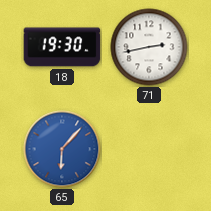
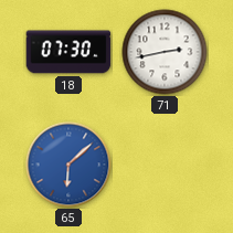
18: 19:30 -> 07:30 (68, 52)
65: 6:07 -> 6:08 (68, 165)
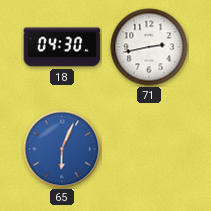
18: 07:30 -> 04:30 (62, 47)
65: 6:08 -> 6:04 (62, 149)
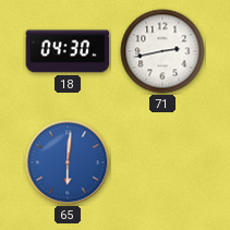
65: 6:04 -> 6:01 (68, 162)
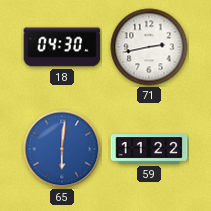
59: none -> 11:22 (149, 149)
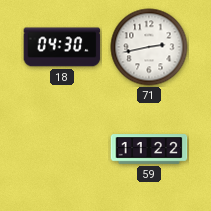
65: 6:01 -> none (62, 149)
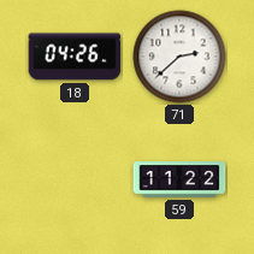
18: 04:30 -> 04:26 (75, 57)
71: 2:43 -> 2:38 (179, 57)
